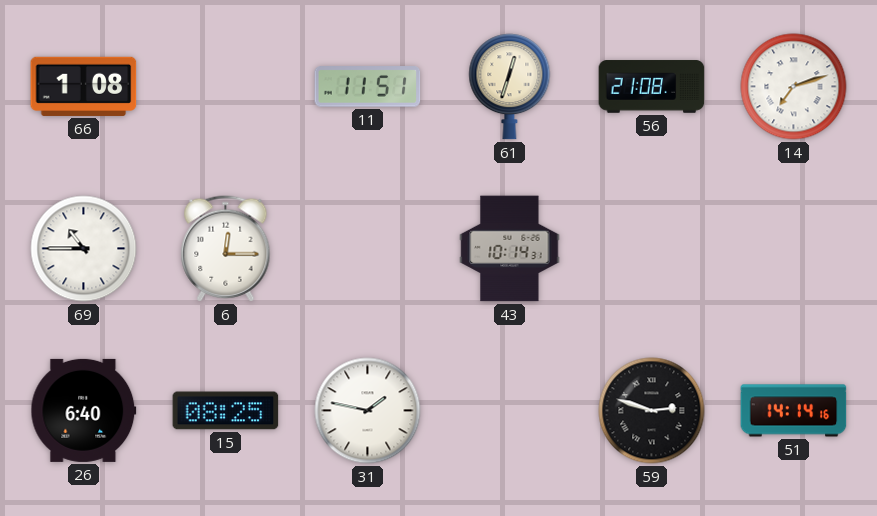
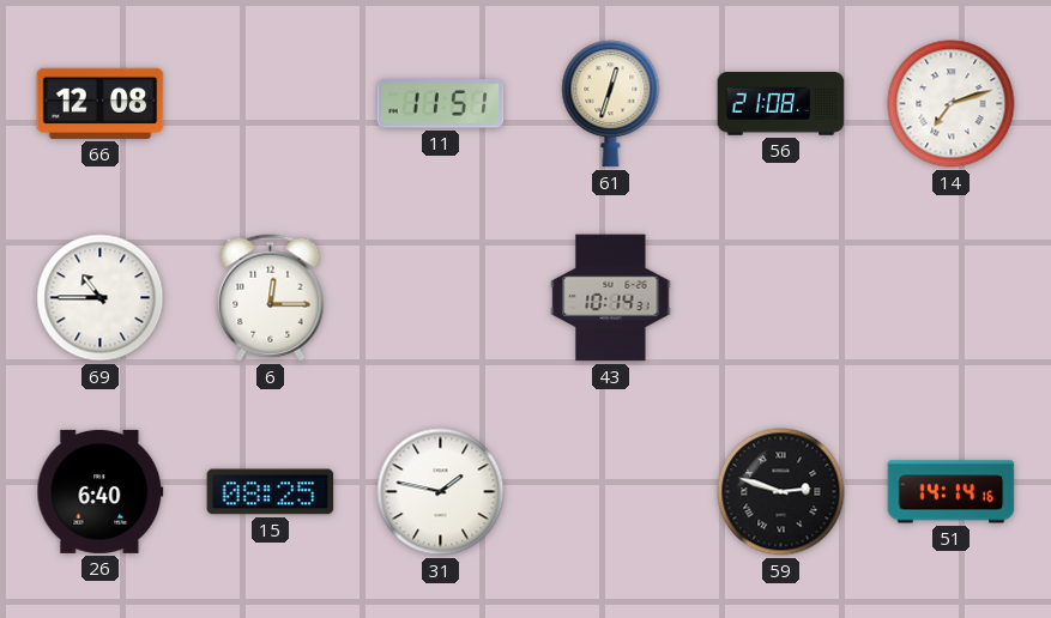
66: 1:08 -> 12:08 (101, 103)
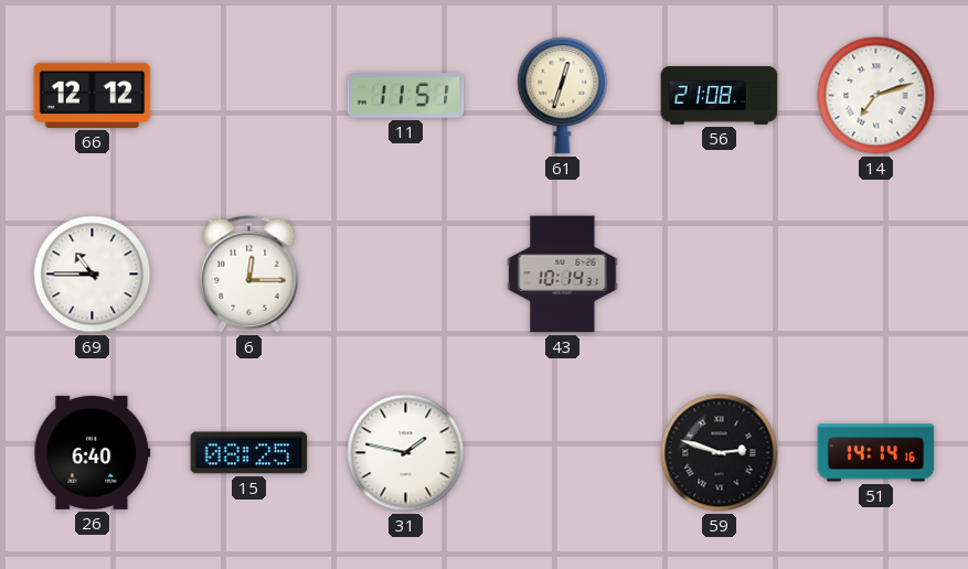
66: 12:08 -> 12:12 (93, 95)
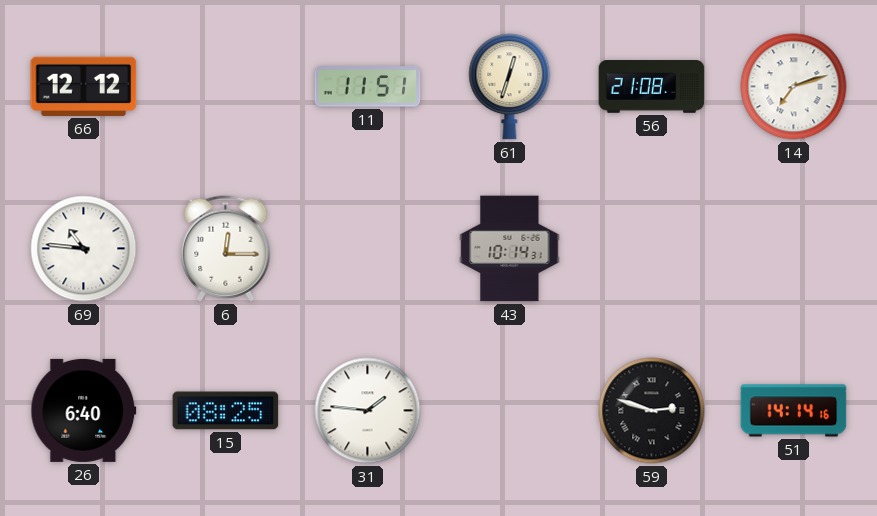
69: 10:45 -> 10:46 (84, 249)
31: 1:47 -> 1:46 (368, 411)
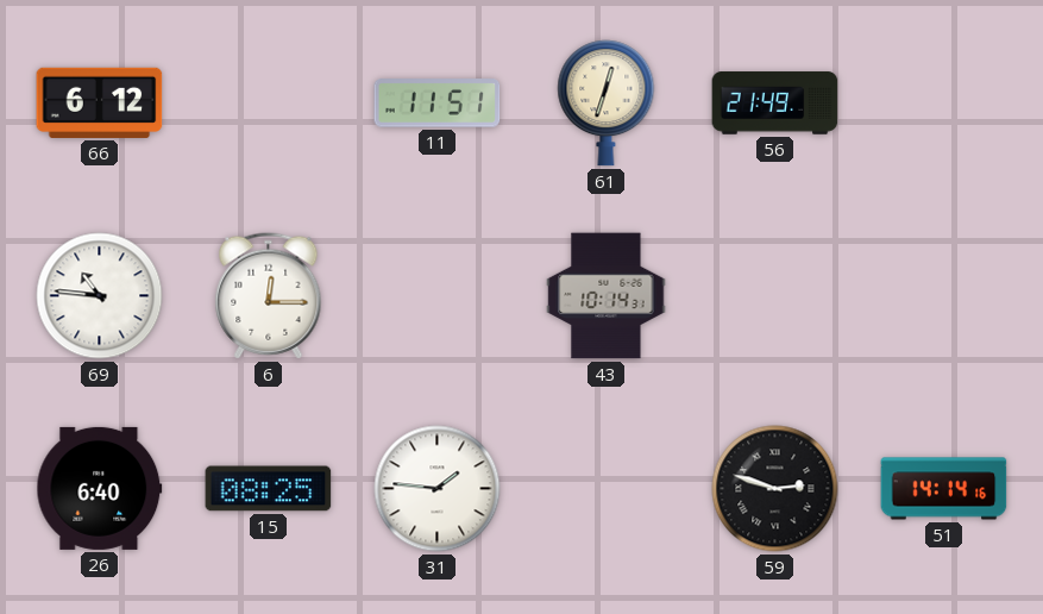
66: 12:12 -> 6:12 (100, 102)
56: 21:08 -> 21:49 (775, 104)
14: 7:12 -> none (794, 87)
